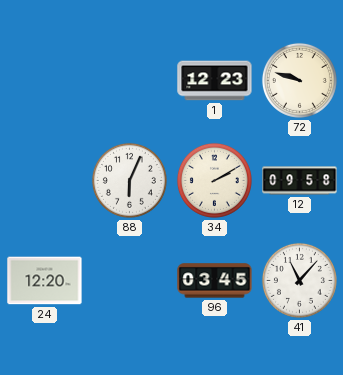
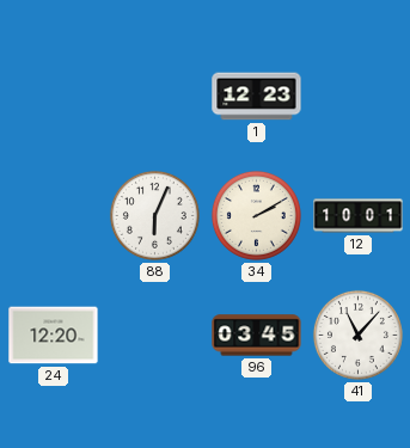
72: 9:48 -> none (299, 80)
12: 09:58 -> 10:01 (359, 216)
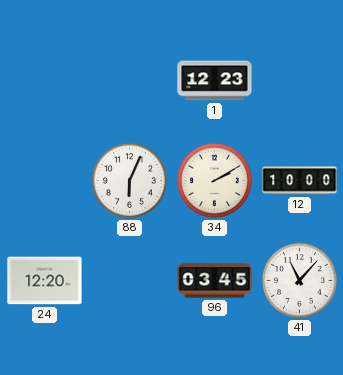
12: 10:01 -> 10:00 (300, 181)
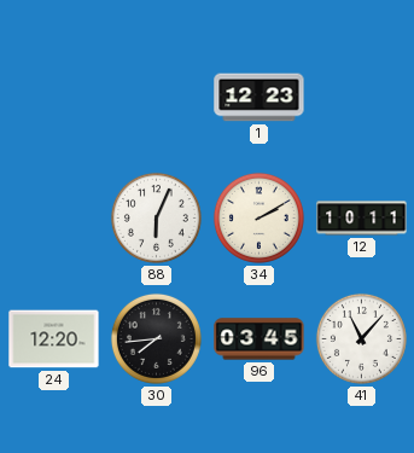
12: 10:00 -> 10:11 (362, 219)
30: none -> 7:44 (156, 338)
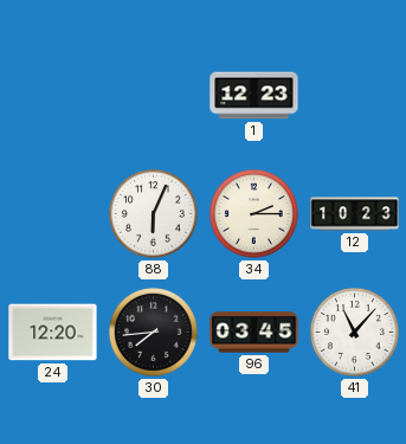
34: 2:10 -> 2:15 (253, 213)
12: 10:11 -> 10:23 (355, 214)
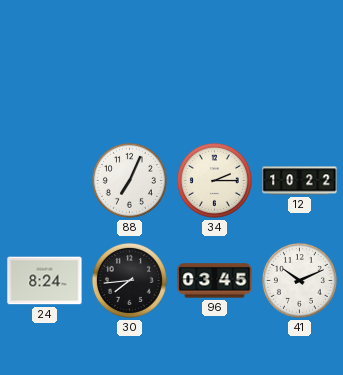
1: 12:23 -> none (254, 96)
88: 6:04 -> 7:04 (129, 180)
12: 10:23 -> 10:22 (300, 181)
24: 12:20 -> 8:24 (45, 281)
41: 11:07 -> 10:11 (299, 280)
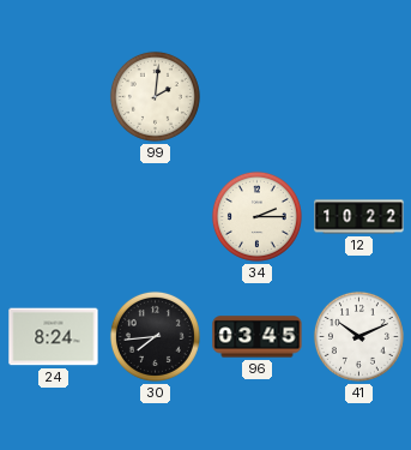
99: none -> 2:01 (155, 96)
88: 7:04 -> none (129, 180)
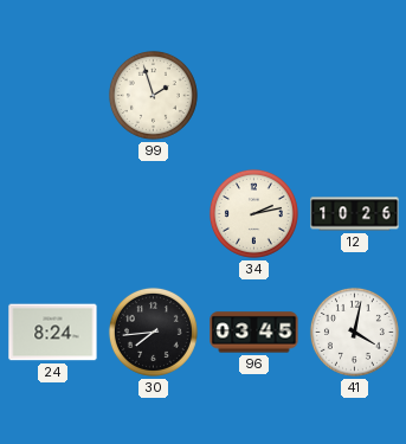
99: 2:01 -> 1:57 (153, 95)
34: 2:15 -> 2:13 (253, 213)
12: 10:22 -> 10:26 (355, 214)
41: 10:11 -> 4:02 (354, 332)
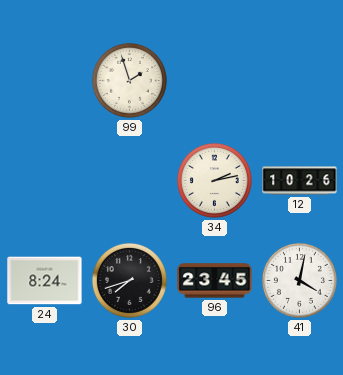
30: 7:44 -> 7:42 (129, 280)
96: 03:45 -> 23:45 (215, 281)
